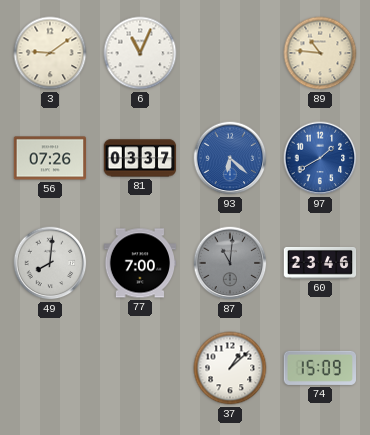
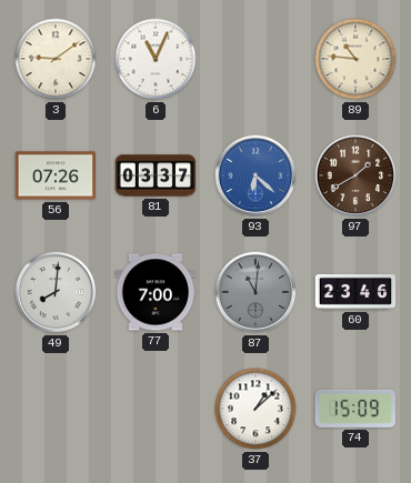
97 dial: blue -> brown (355, 175)
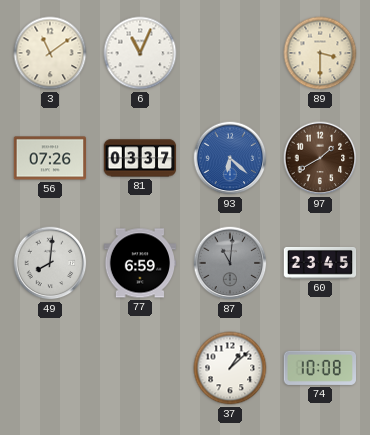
3: 9:09 -> 11:09 (50, 53)
89: 10:46 -> 3:30 (320, 53)
77: 7:00 -> 6:59 (140, 263)
60: 23:46 -> 23:45 (320, 263)
74: 15:09 -> 10:08 (319, 368)
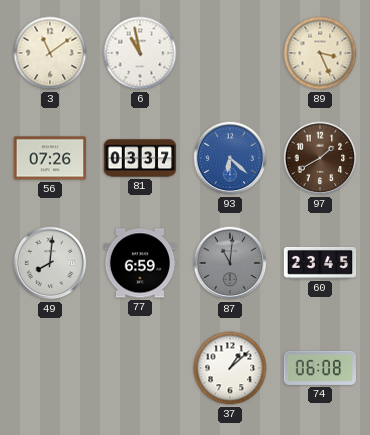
6: 11:04 -> 10:58 (140, 53)
89: 3:30 -> 3:26 (320, 53)
74: 10:08 -> 06:08 (319, 368)
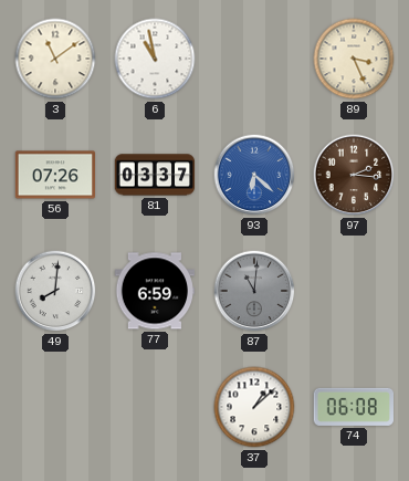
97: 1:40 -> 2:16 (354, 175)
60: 23:45 -> none (320, 263)
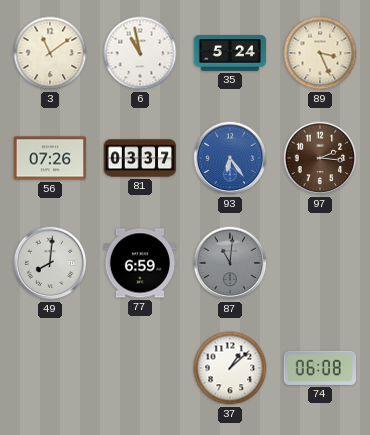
35: none -> 5:24 (230, 53)
93: 6:22 -> 6:24 (230, 158)
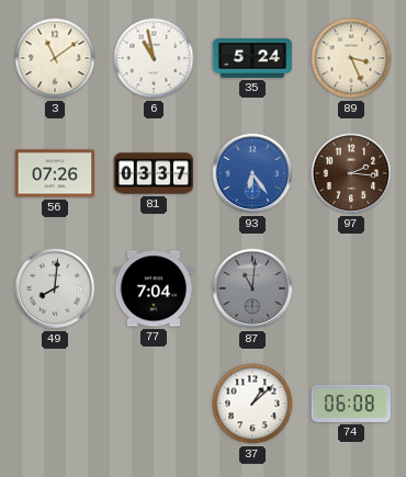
77: 6:59 -> 7:04 (154, 288)
